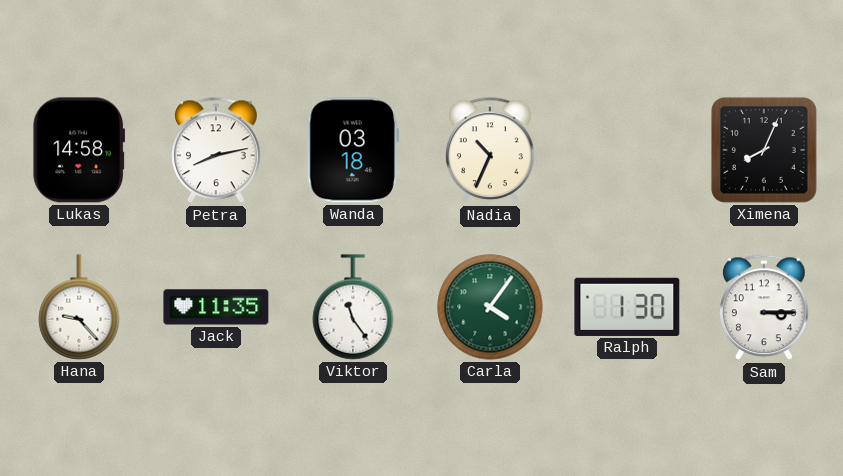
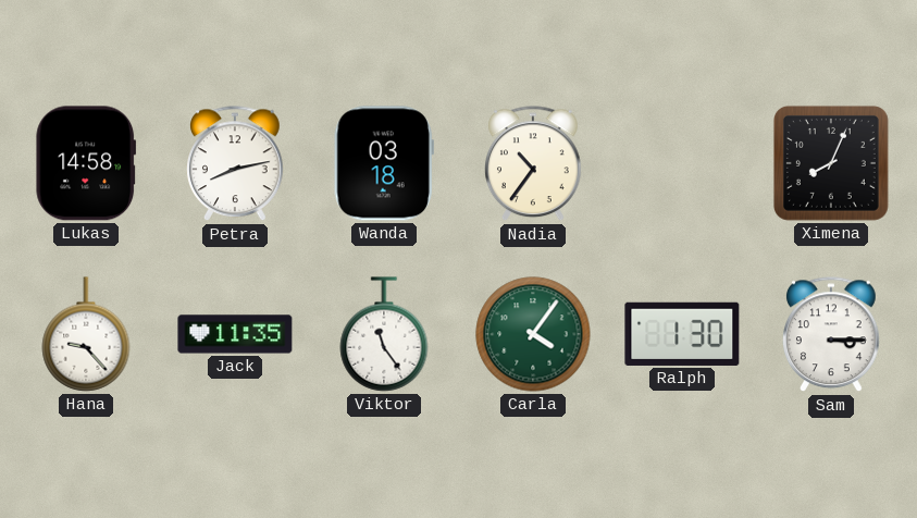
Nadia: 10:34 -> 10:36 (534, 164)
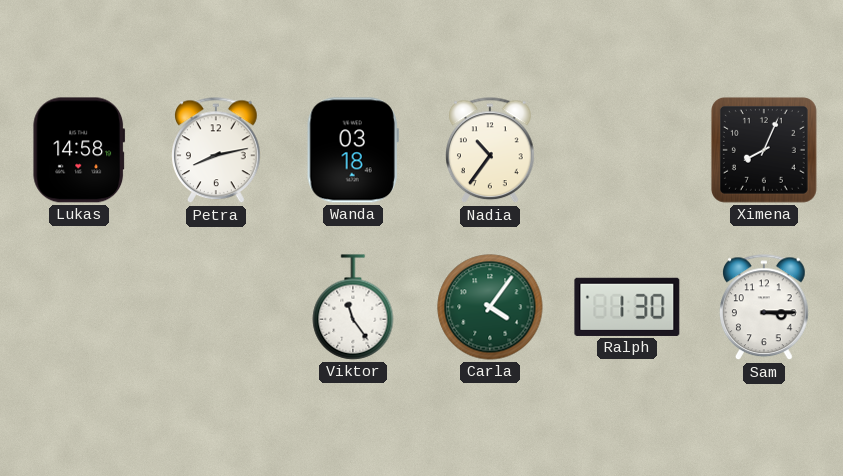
Hana: 9:23 -> none (86, 334)
Jack: 11:35 -> none (235, 334)
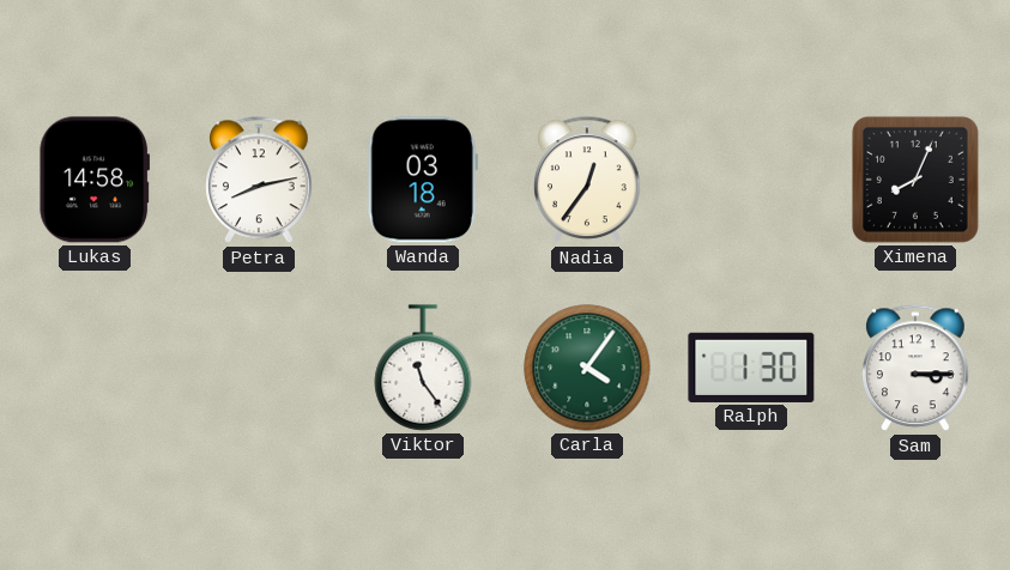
Nadia: 10:36 -> 12:36 (588, 181)
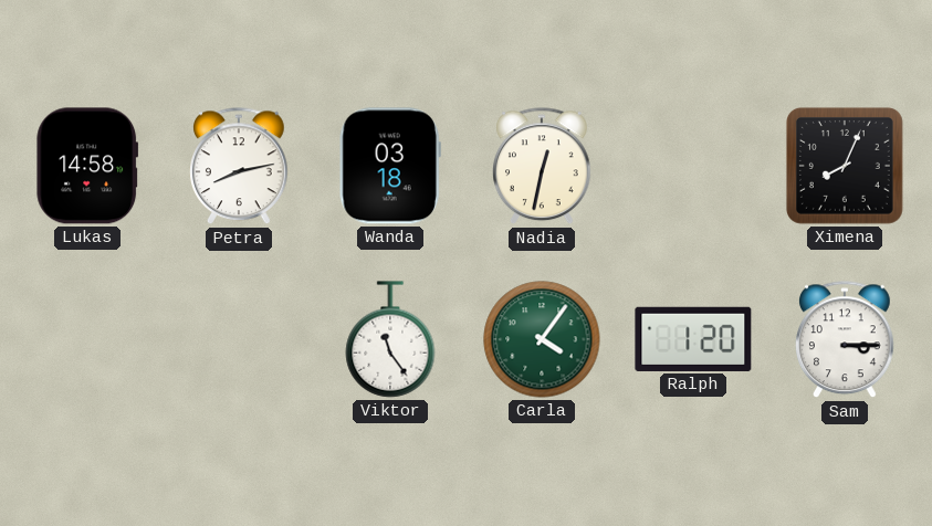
Nadia: 12:36 -> 12:32 (543, 167)
Ralph: 1:30 -> 1:20 (693, 339)
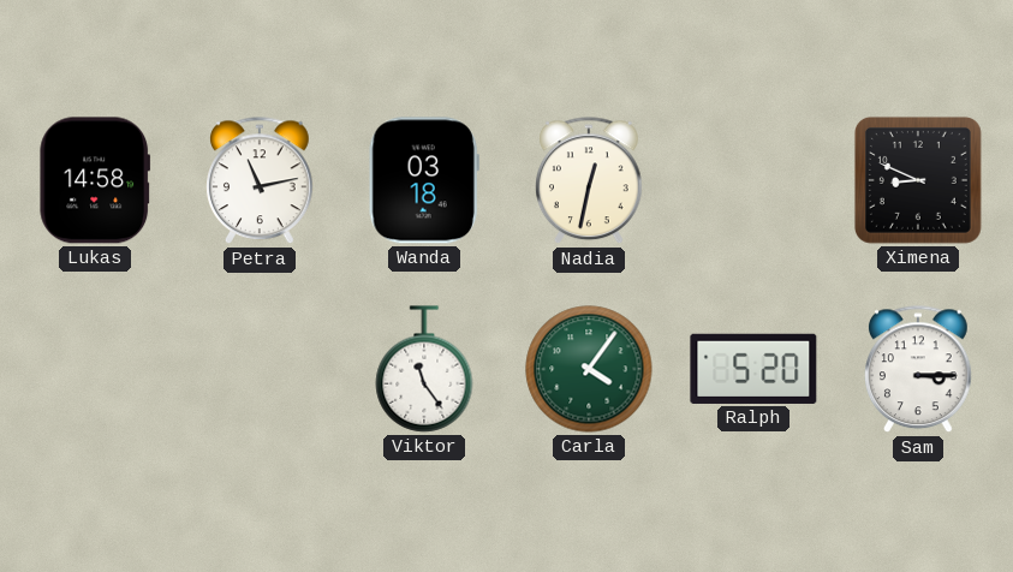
Petra: 8:13 -> 11:13 (261, 181)
Ximena: 8:04 -> 8:49 (918, 180)
Ralph: 1:20 -> 5:20 (753, 369)
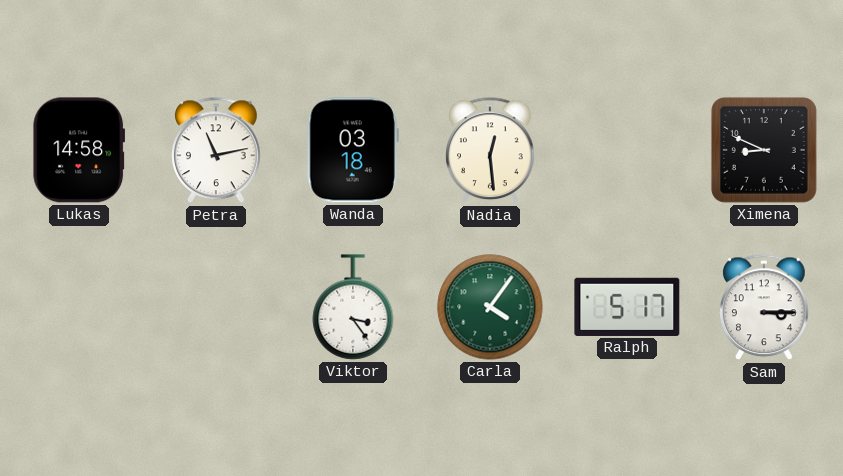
Nadia: 12:32 -> 12:29 (491, 151)
Viktor: 11:24 -> 3:24 (353, 307)
Ralph: 5:20 -> 5:17 (627, 307)
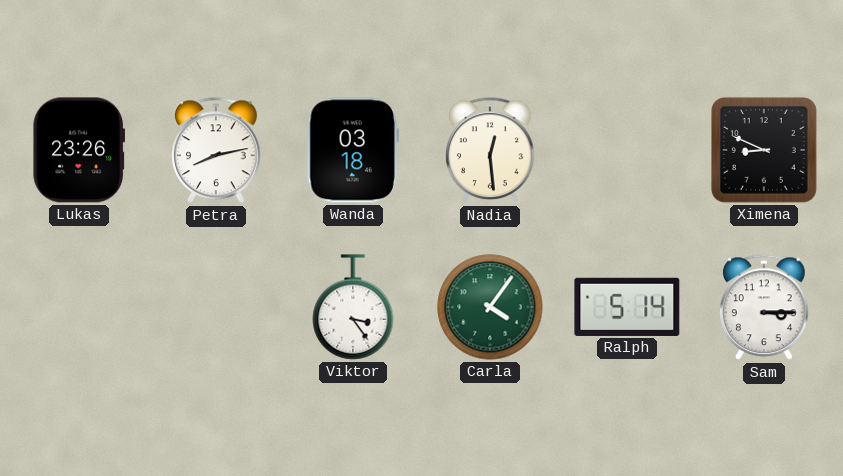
Lukas: 14:58 -> 23:26 (79, 150)
Petra: 11:13 -> 8:13 (217, 151)
Ralph: 5:17 -> 5:14 (627, 307)
